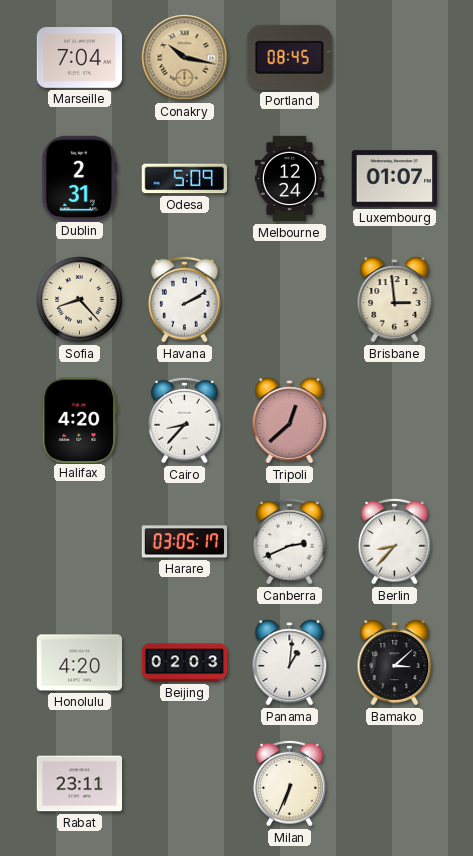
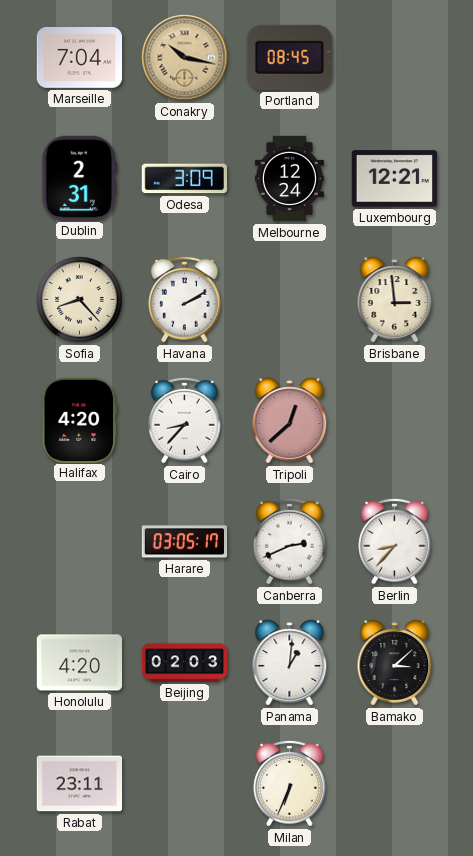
Odesa: 5:09 -> 3:09 (184, 179)
Luxembourg: 01:07 -> 12:21 (395, 179)
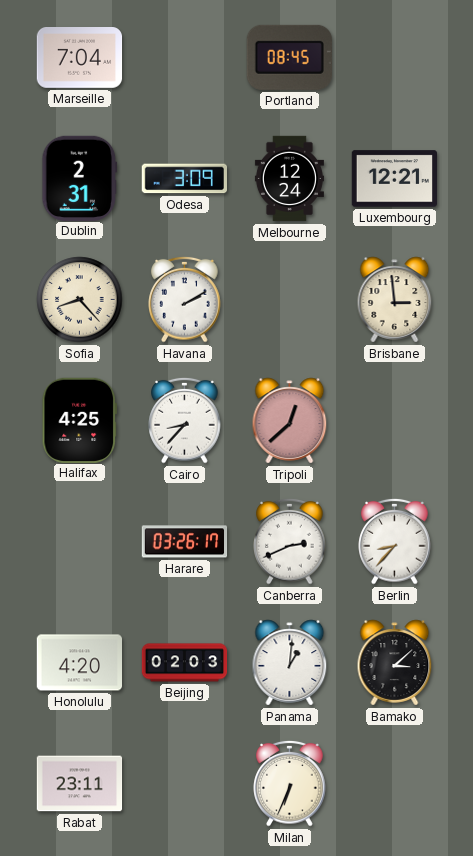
Conakry: 10:17 -> none (185, 58)
Halifax: 4:20 -> 4:25 (79, 420)
Harare: 03:05 -> 03:26 (185, 542)
